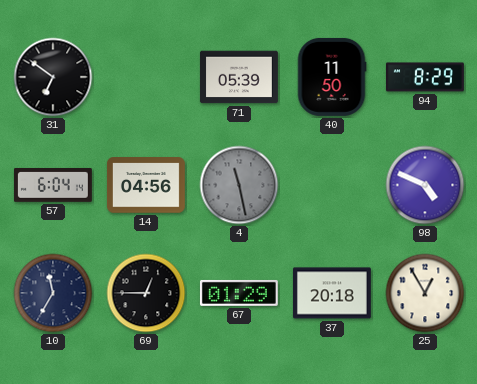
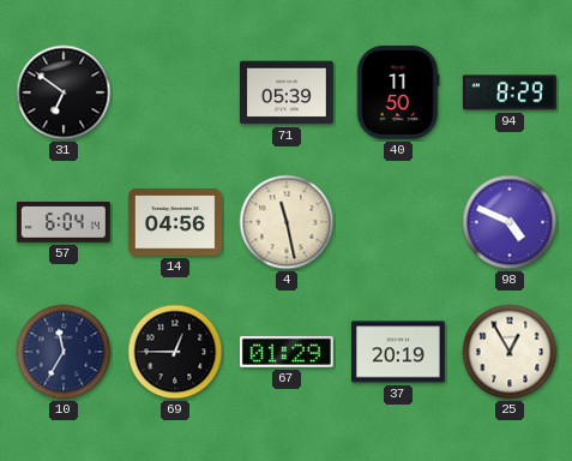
4 dial: grey -> cream (287, 222)
37: 20:18 -> 20:19 (398, 352)
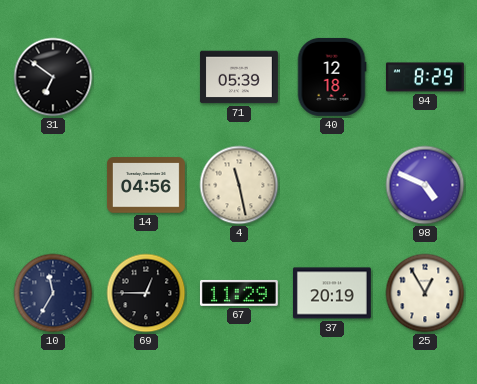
40: 11:50 -> 12:18 (332, 77)
57: 6:04 -> none (64, 223)
67: 01:29 -> 11:29 (239, 293)
